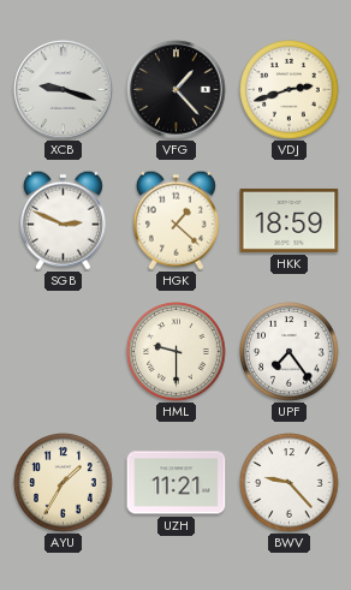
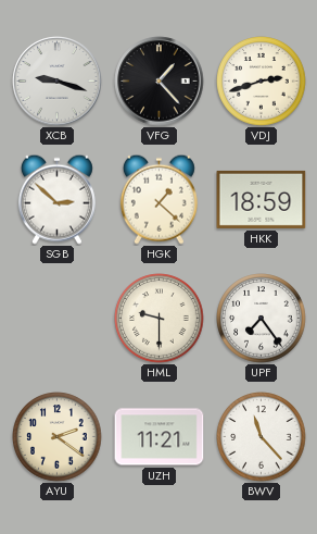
SGB: 2:49 -> 2:52 (56, 199)
AYU: 1:35 -> 2:21 (58, 437)
BWV: 9:23 -> 11:23 (262, 437)
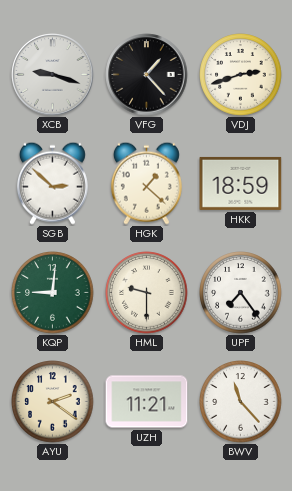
KQP: none -> 9:01 (53, 293)
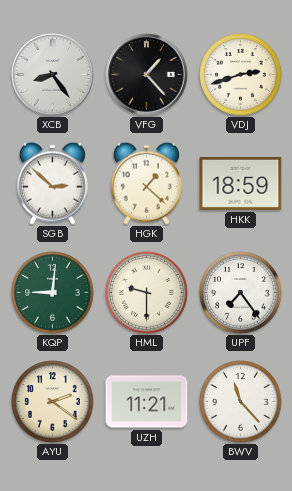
XCB: 9:18 -> 8:24 (53, 75)
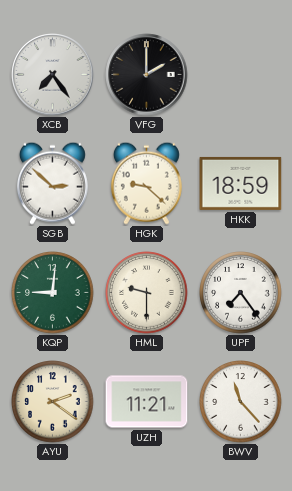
XCB: 8:24 -> 7:24 (53, 75)
VFG: 1:23 -> 2:00 (147, 75)
VDJ: 2:42 -> none (241, 75)
HGK: 1:22 -> 9:22 (146, 183)
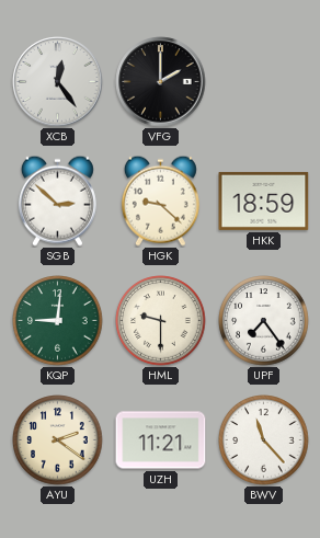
XCB: 7:24 -> 12:24 (58, 82)
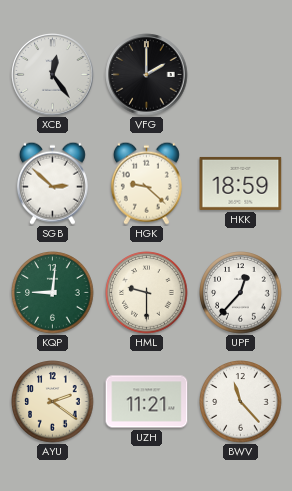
UPF: 7:24 -> 12:37 (241, 293)
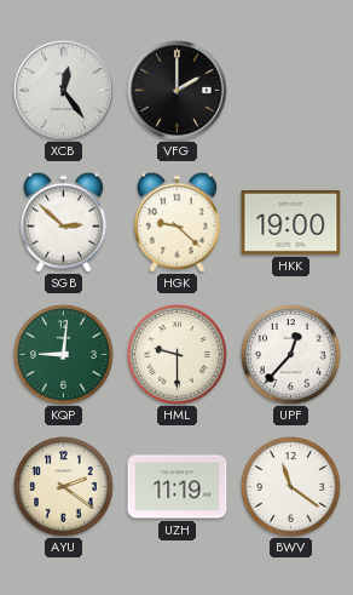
HKK: 18:59 -> 19:00 (291, 222)
UZH: 11:21 -> 11:19 (178, 487)
BWV: 11:23 -> 11:21 (291, 487)
